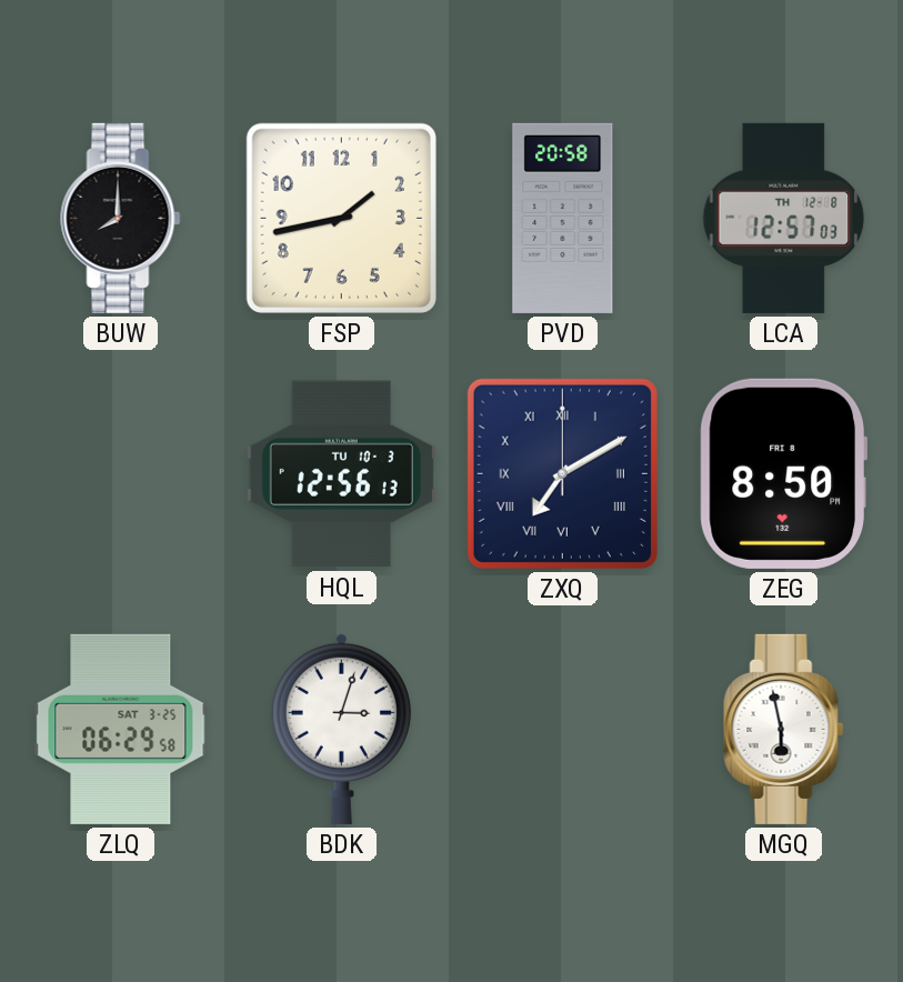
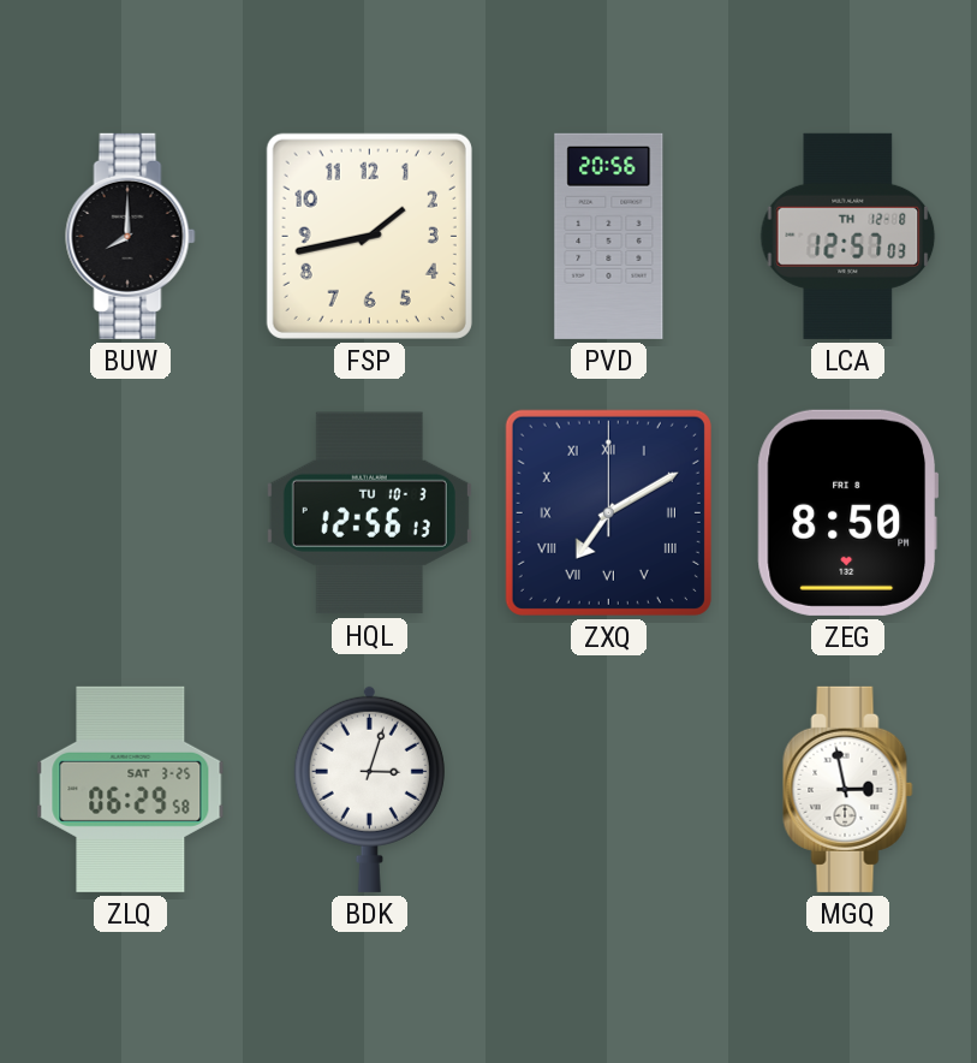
PVD: 20:58 -> 20:56 (609, 236)
MGQ: 5:58 -> 2:58 (848, 789)
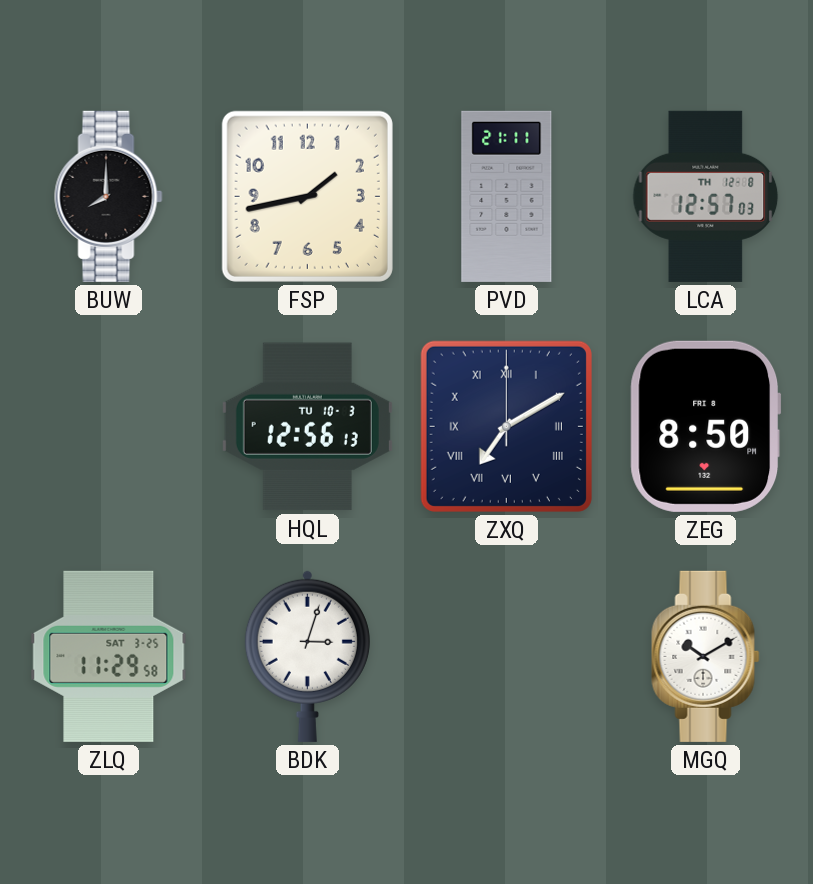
PVD: 20:56 -> 21:11 (507, 196)
ZLQ: 06:29 -> 11:29 (109, 656)
MGQ: 2:58 -> 10:10 (706, 656)
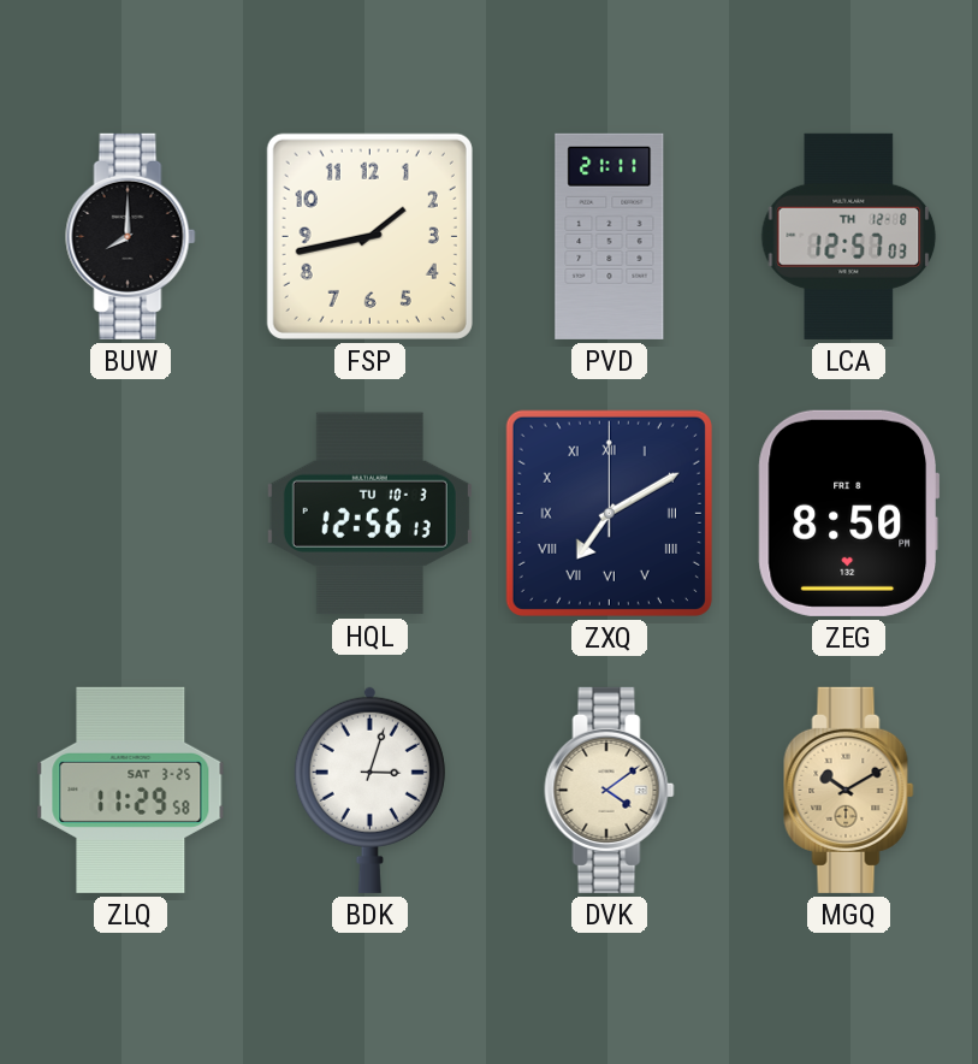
DVK: none -> 4:09 (610, 790)
MGQ dial: white -> champagne (849, 790)
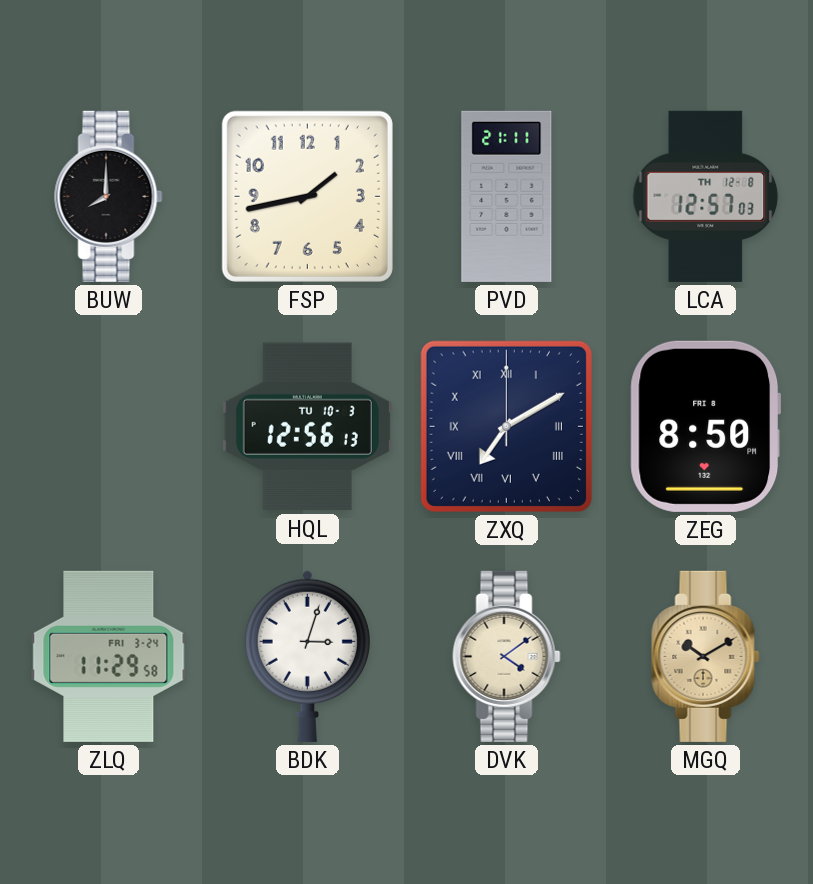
ZLQ date: SAT 3-25 -> FRI 3-24 (109, 656)
